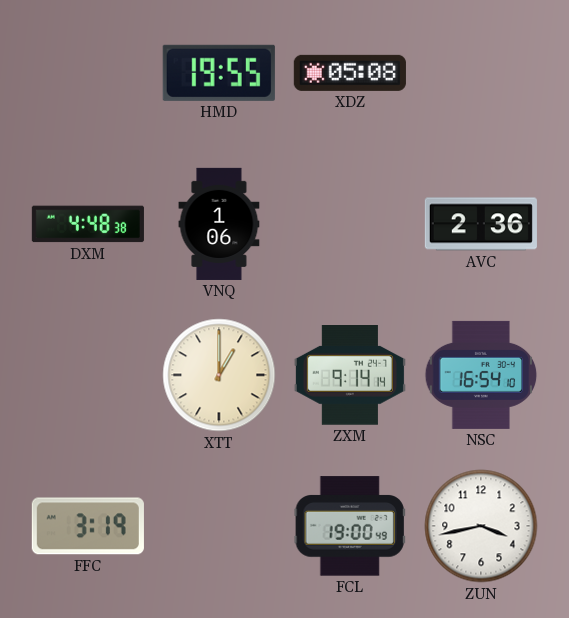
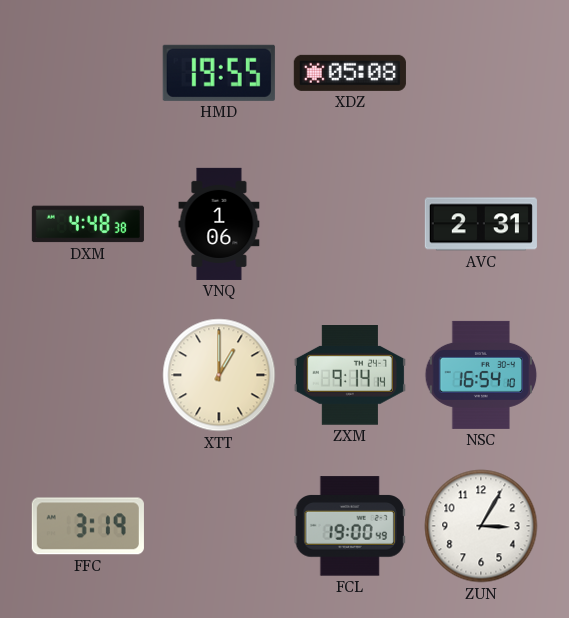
AVC: 2:36 -> 2:31 (481, 224)
ZUN: 3:43 -> 3:05 (481, 526)
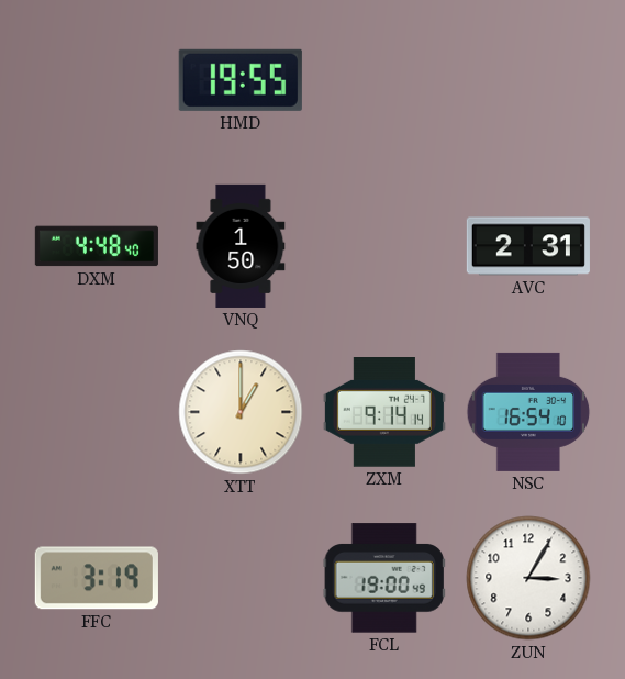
XDZ: 05:08 -> none (350, 73)
DXM: 4:48:38 -> 4:48:40 (97, 246)
VNQ: 1:06 -> 1:50 (241, 246)
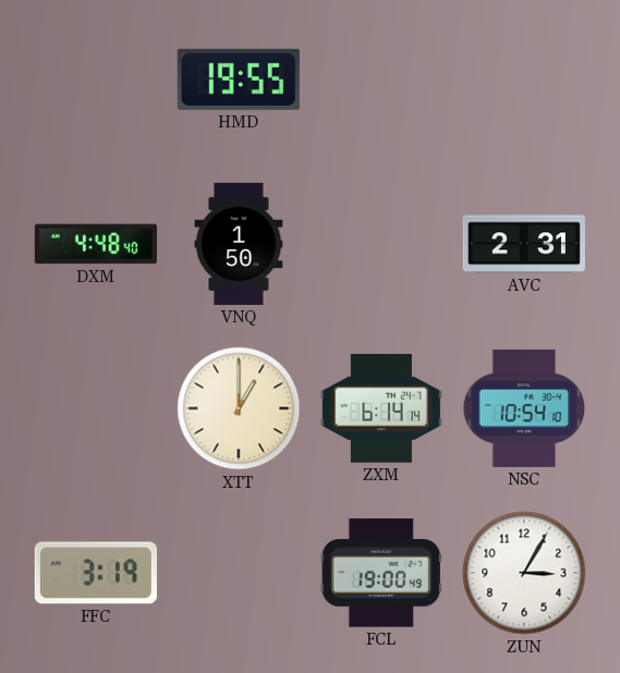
ZXM: 9:14 -> 6:14 (381, 409)
NSC: 16:54 -> 10:54 (524, 408)
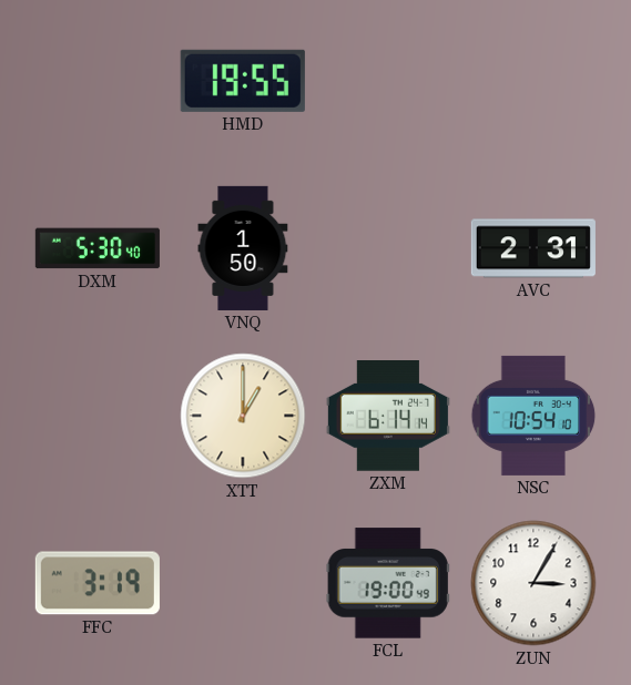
DXM: 4:48 -> 5:30 (98, 248)
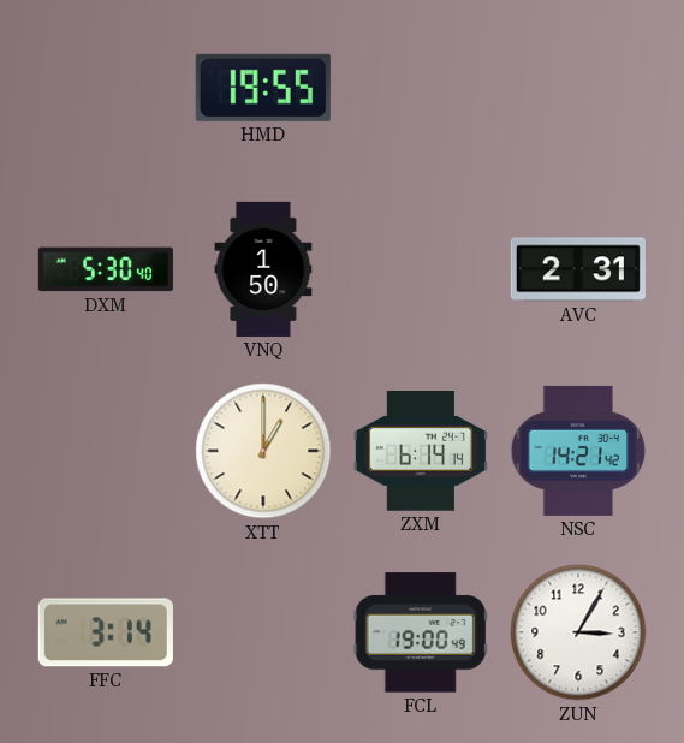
NSC: 10:54 -> 14:21 (578, 451)
FFC: 3:19 -> 3:14 (106, 632)
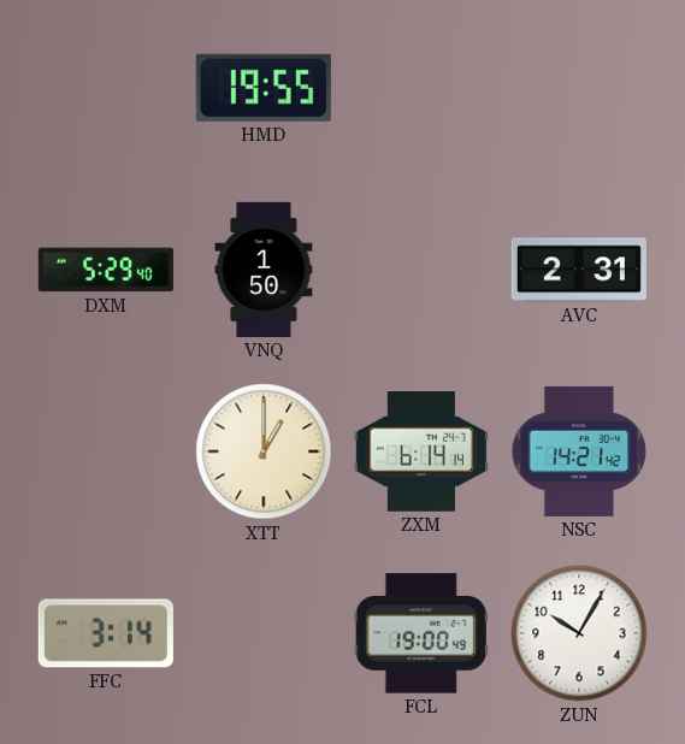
DXM: 5:30 -> 5:29 (106, 270)
ZUN: 3:05 -> 10:05 (579, 633)
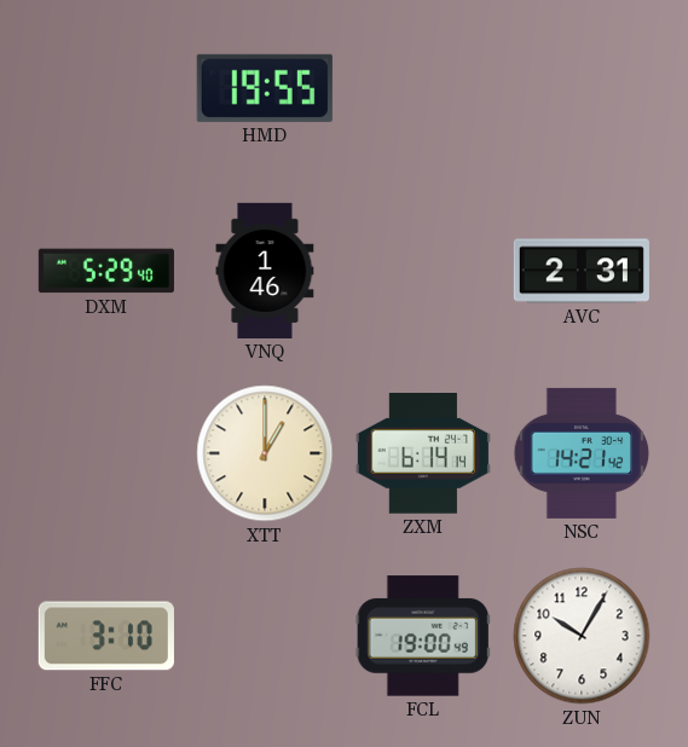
VNQ: 1:50 -> 1:46 (265, 271)
FFC: 3:14 -> 3:10 (106, 636)
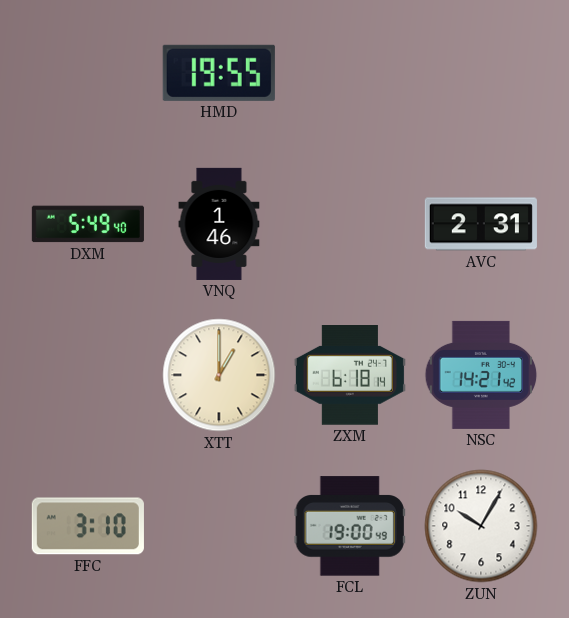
DXM: 5:29 -> 5:49 (88, 224)
ZXM: 6:14 -> 6:18 (350, 376)
